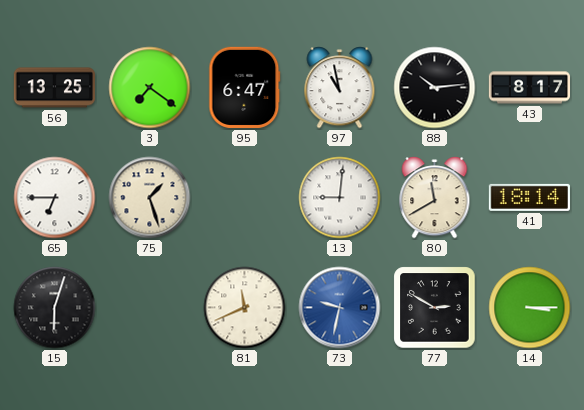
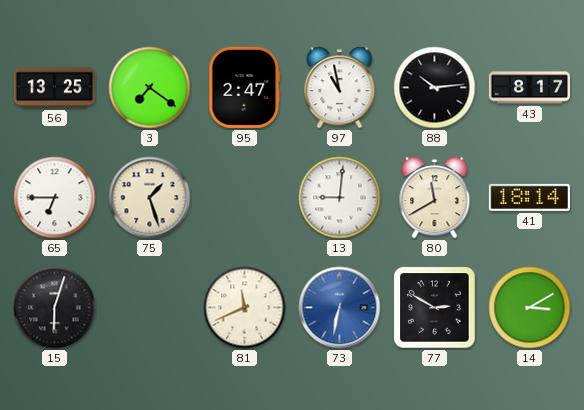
95: 6:47 -> 2:47 (245, 87)
73: 9:32 -> 6:32 (340, 308)
14: 3:15 -> 3:10 (530, 308)
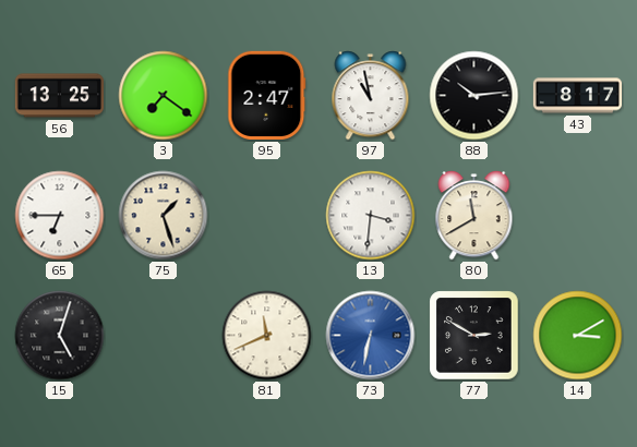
13: 9:01 -> 3:31 (371, 216)
41: 18:14 -> none (529, 197)
15: 6:03 -> 5:03 (60, 336)
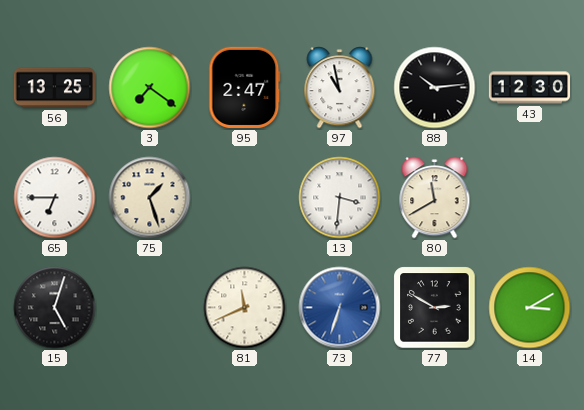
43: 8:17 -> 12:30 (529, 88)
73: 6:32 -> 6:33 (340, 308)
